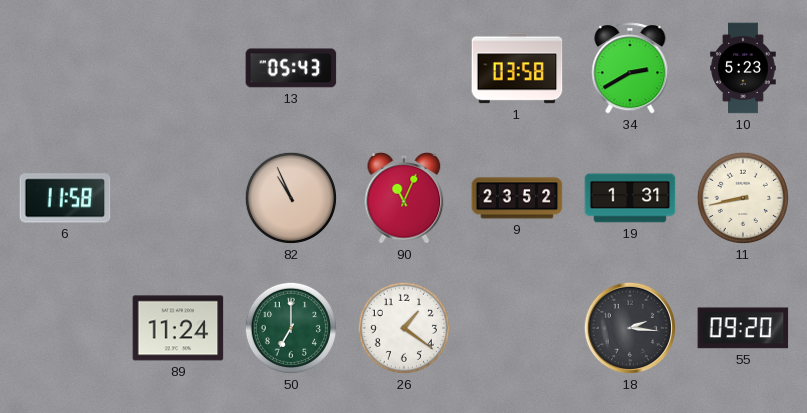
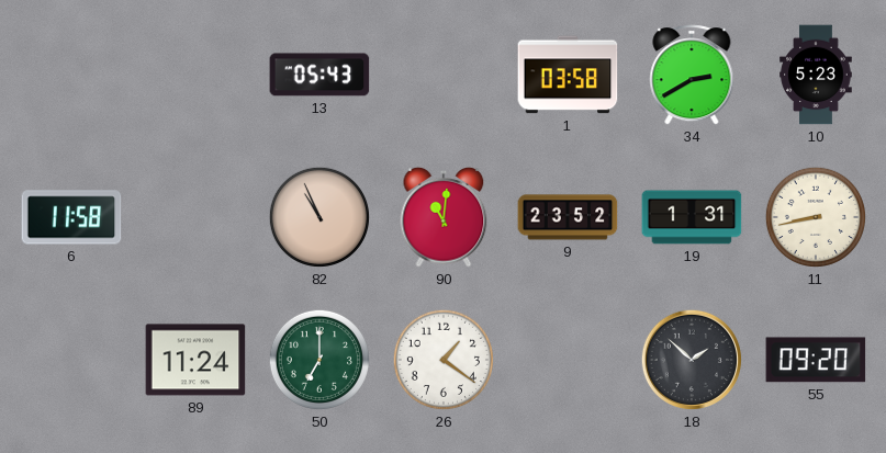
90: 11:04 -> 11:01 (444, 217)
18: 2:16 -> 1:52 (692, 360)
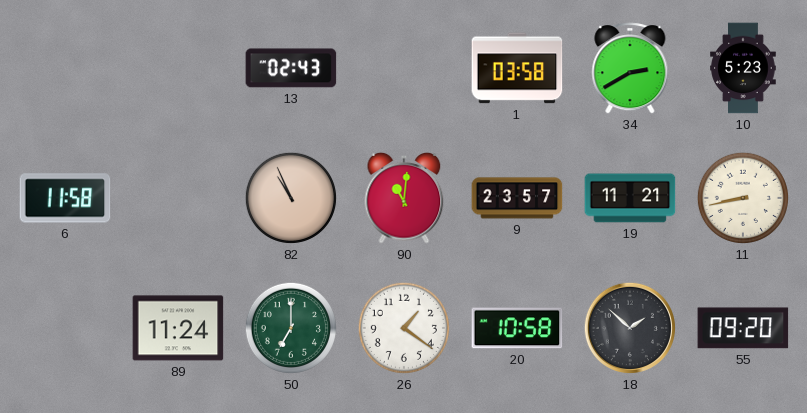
13: 05:43 -> 02:43 (291, 68)
9: 23:52 -> 23:57 (517, 198)
19: 1:31 -> 11:21 (630, 198)
20: none -> 10:58 (517, 328)
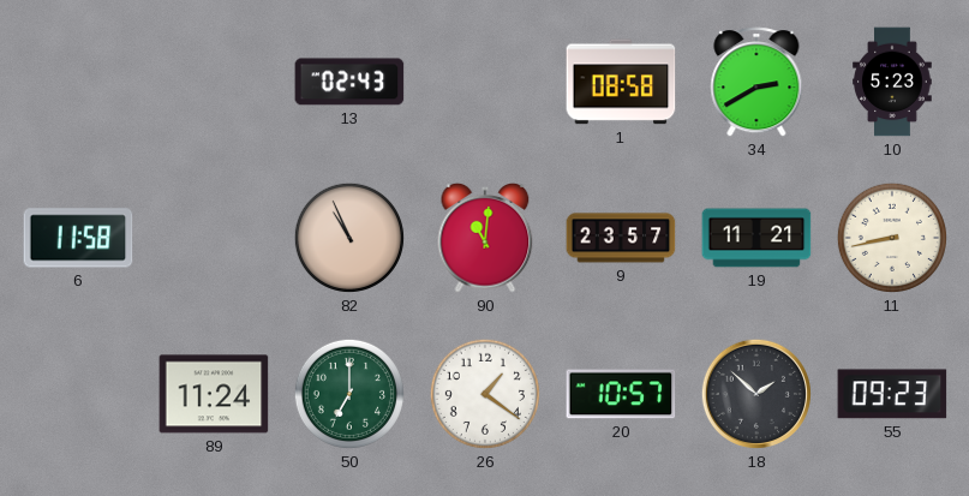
1: 03:58 -> 08:58 (621, 82)
20: 10:58 -> 10:57 (621, 394)
55: 09:20 -> 09:23 (892, 394)
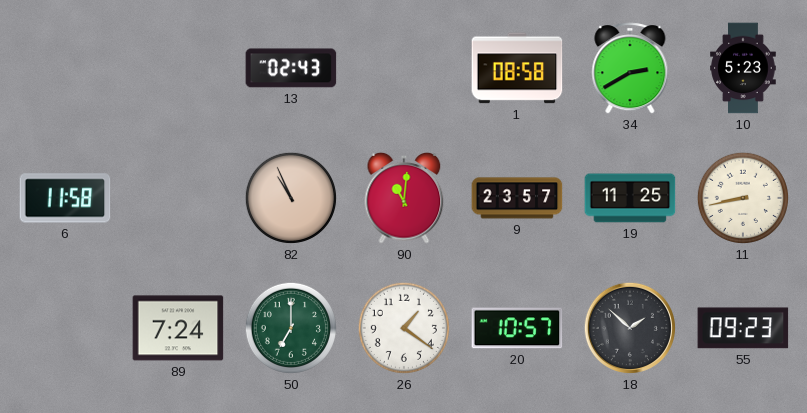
19: 11:21 -> 11:25 (630, 198)
89: 11:24 -> 7:24 (178, 328)
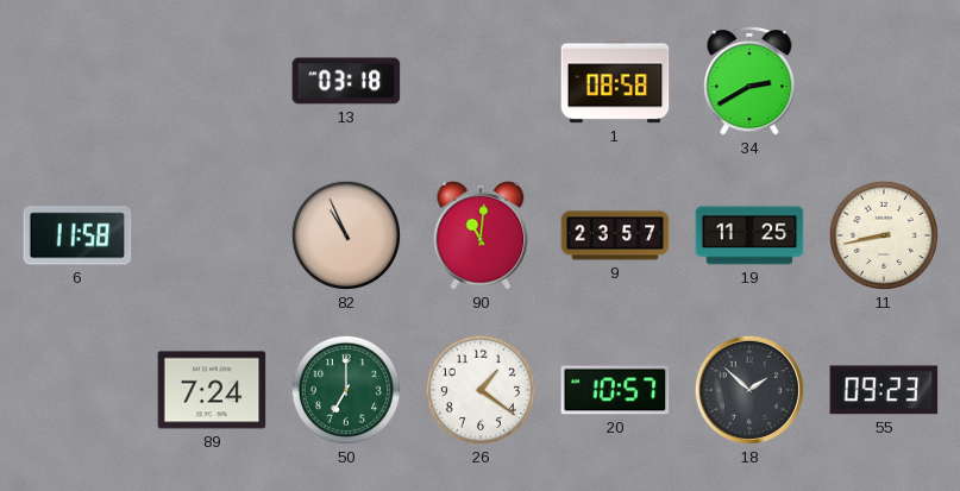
13: 02:43 -> 03:18 (346, 81)
10: 5:23 -> none (743, 68)
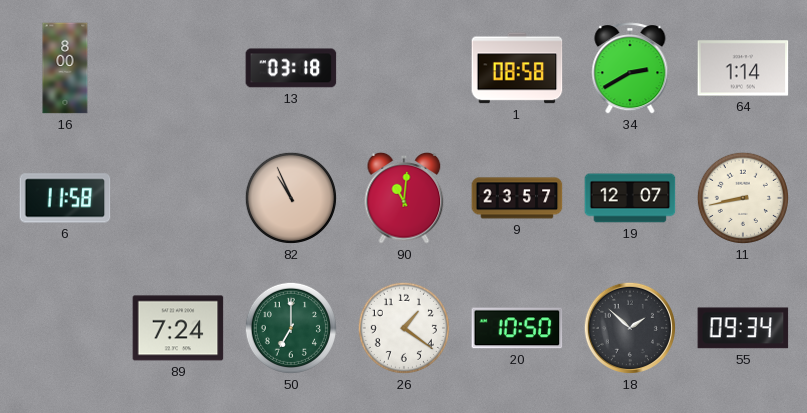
16: none -> 8:00 (65, 68)
64: none -> 1:14 (743, 68)
19: 11:25 -> 12:07 (630, 198)
20: 10:57 -> 10:50 (517, 328)
55: 09:23 -> 09:34 (743, 328)
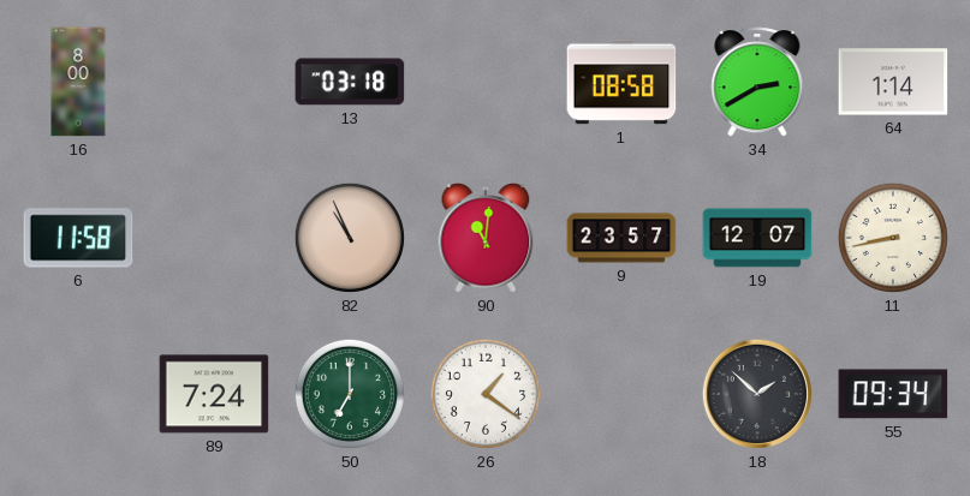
20: 10:50 -> none (517, 328)
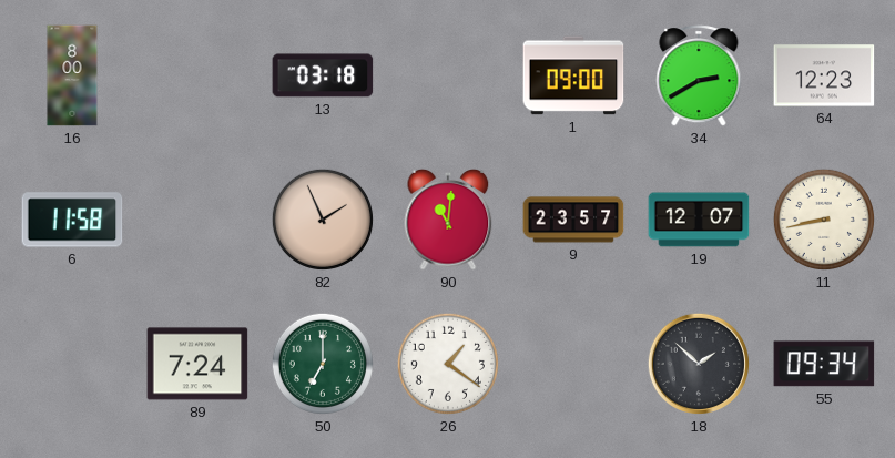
1: 08:58 -> 09:00 (573, 75)
64: 1:14 -> 12:23 (824, 75)
82: 10:56 -> 1:56 (323, 220)
